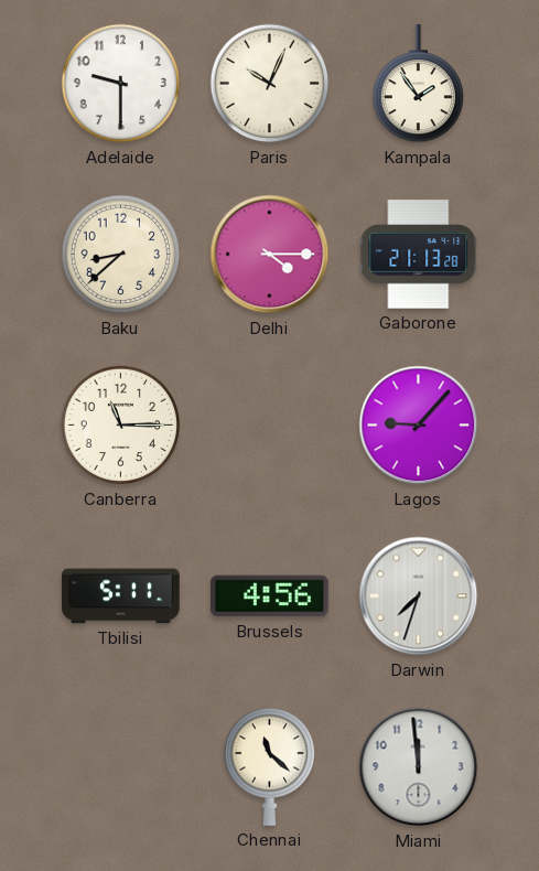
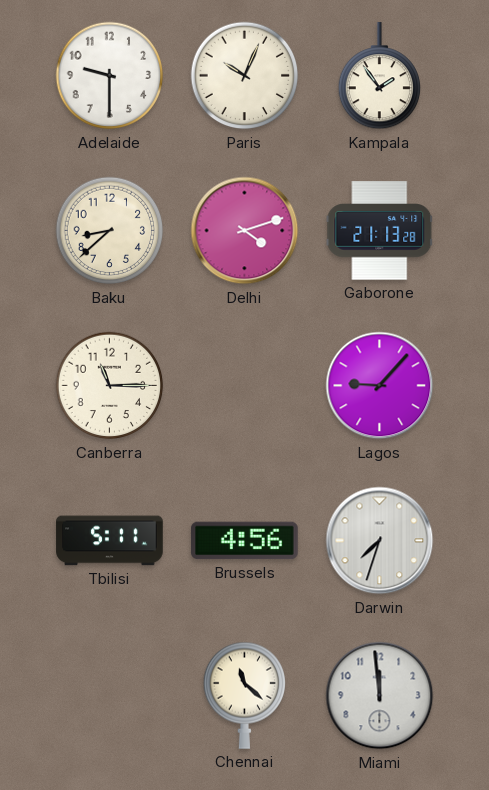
Delhi: 4:15 -> 4:12 (245, 231)
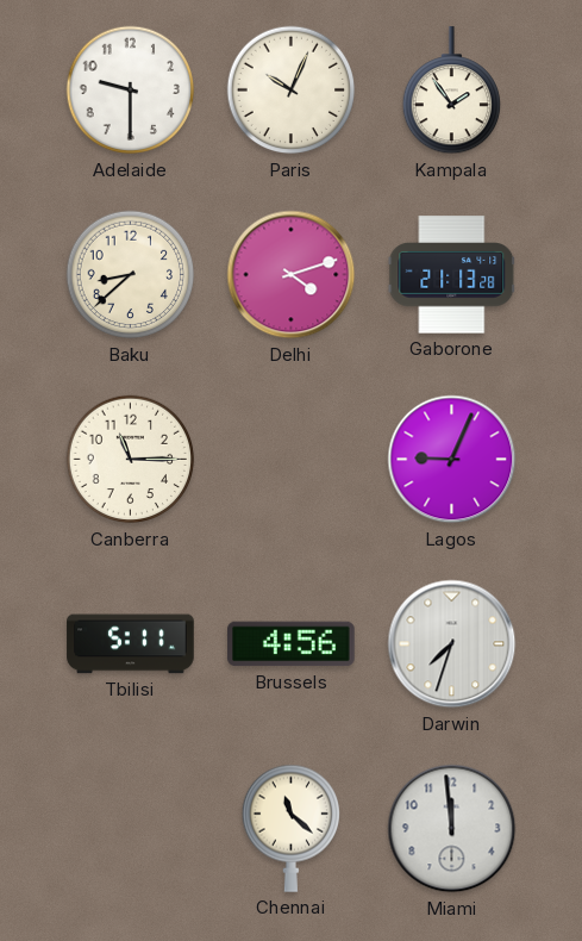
Lagos: 9:07 -> 9:04 (452, 460)
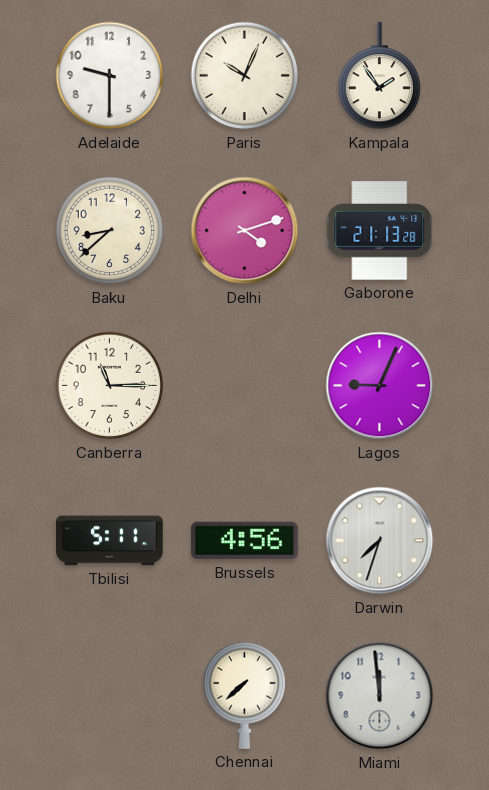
Chennai: 11:22 -> 7:38 (244, 695)
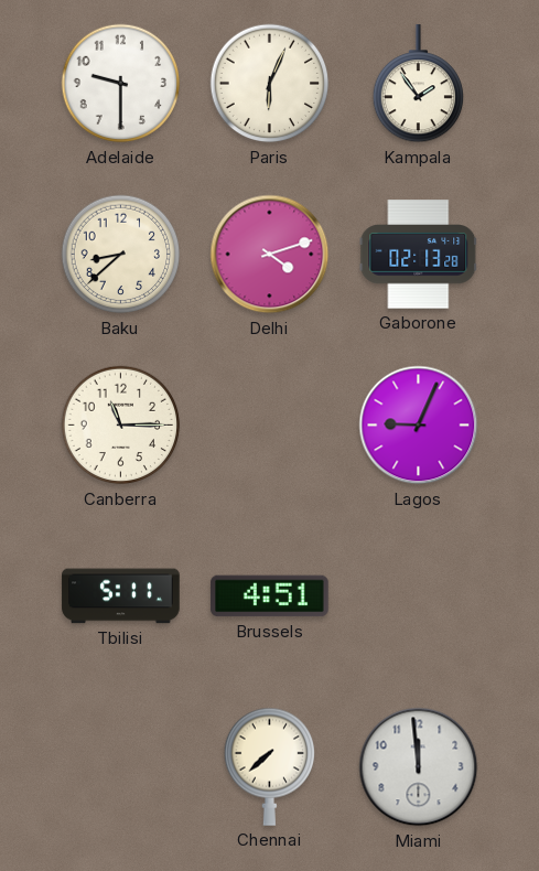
Paris: 10:04 -> 6:04 (270, 84)
Gaborone: 21:13 -> 02:13 (419, 255)
Brussels: 4:56 -> 4:51 (270, 596)
Darwin: 7:33 -> none (380, 541)
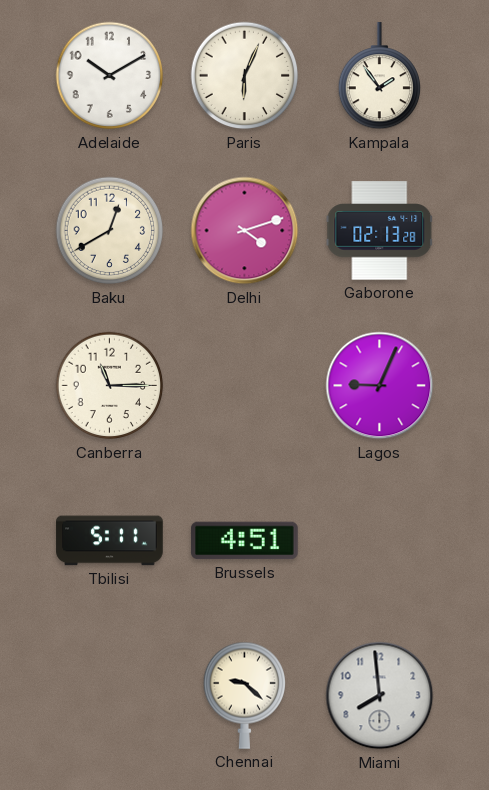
Adelaide: 9:30 -> 10:10 (110, 76)
Baku: 8:38 -> 12:40 (110, 231)
Chennai: 7:38 -> 9:22 (244, 695)
Miami: 11:59 -> 7:59 (380, 696)
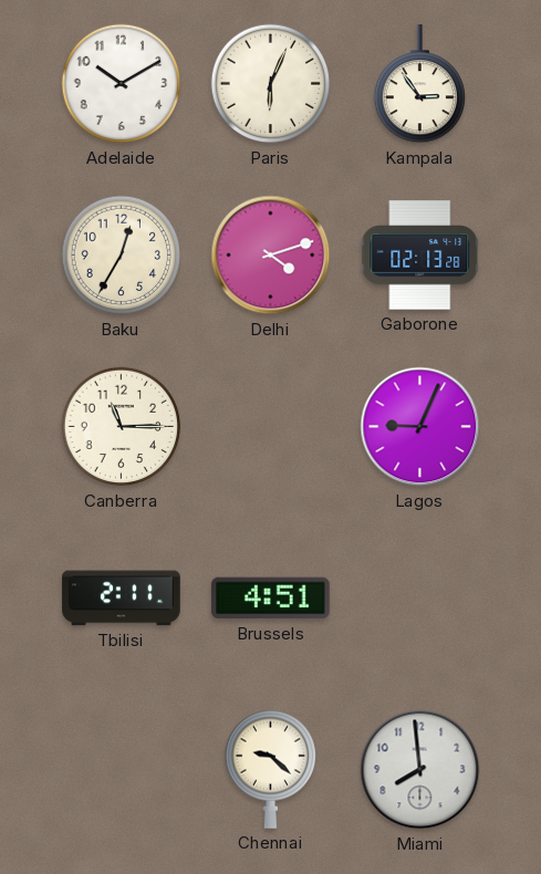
Kampala: 1:54 -> 2:54 (419, 84)
Baku: 12:40 -> 12:35 (122, 256)
Tbilisi: 5:11 -> 2:11 (122, 599)
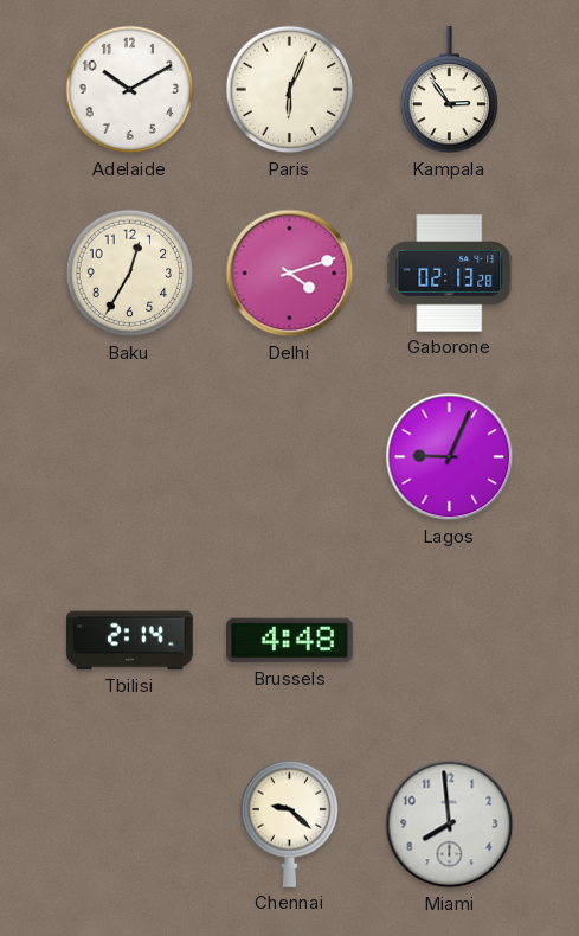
Canberra: 11:15 -> none (122, 427)
Tbilisi: 2:11 -> 2:14 (130, 641)
Brussels: 4:51 -> 4:48 (290, 641)
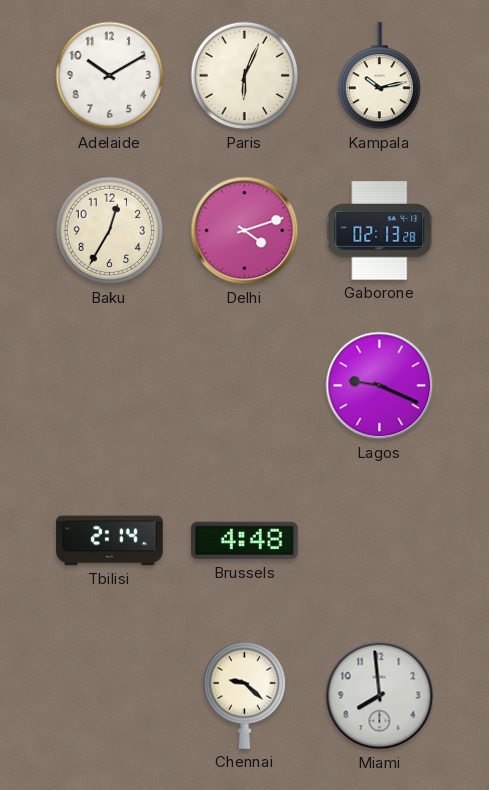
Kampala: 2:54 -> 10:13 (379, 76)
Lagos: 9:04 -> 9:19 (380, 386)
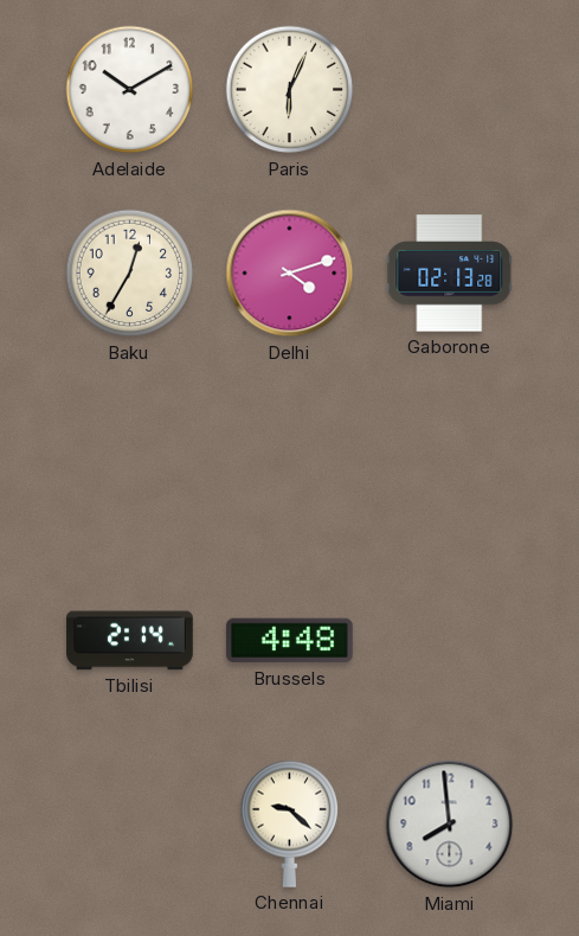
Kampala: 10:13 -> none (379, 76)
Lagos: 9:19 -> none (380, 386)
